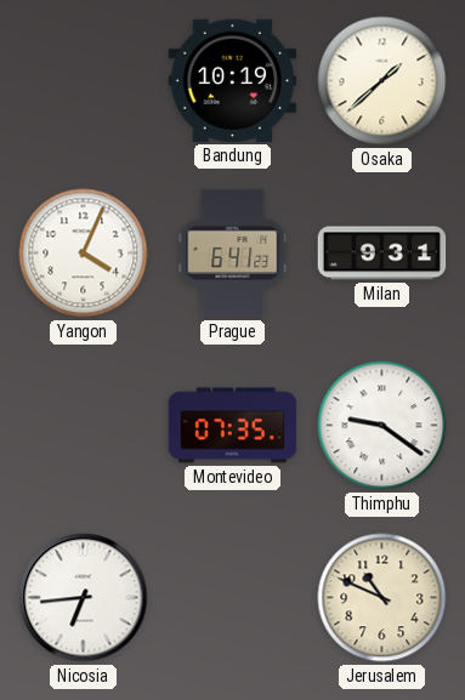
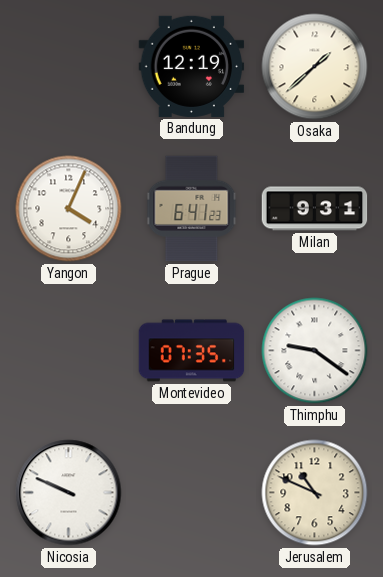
Bandung: 10:19 -> 12:19 (192, 66)
Nicosia: 6:44 -> 9:49 (69, 493)
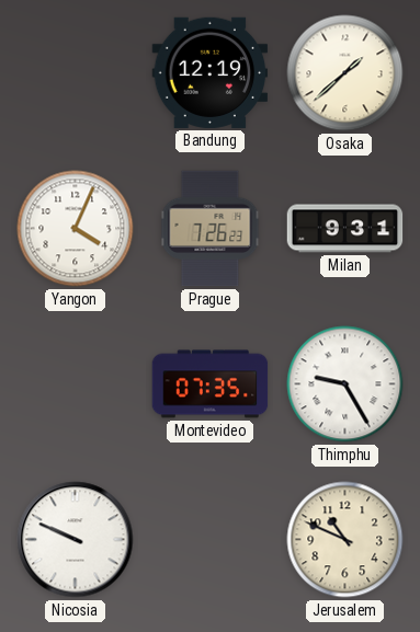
Prague: 6:41 -> 7:26 (211, 229)
Thimphu: 9:21 -> 9:25 (345, 384)
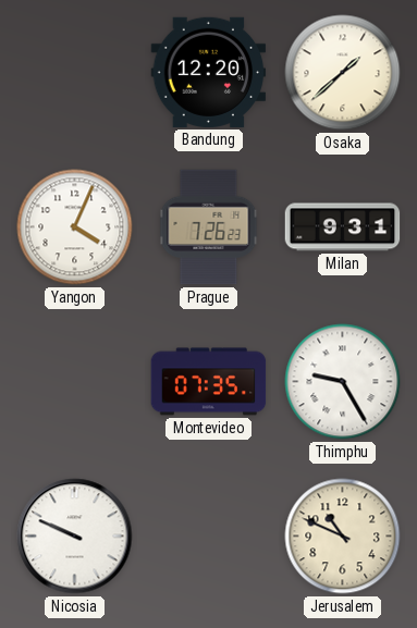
Bandung: 12:19 -> 12:20 (209, 72)
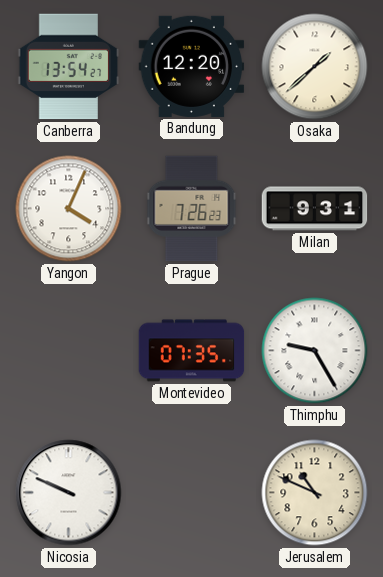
Canberra: none -> 13:54 (69, 67)
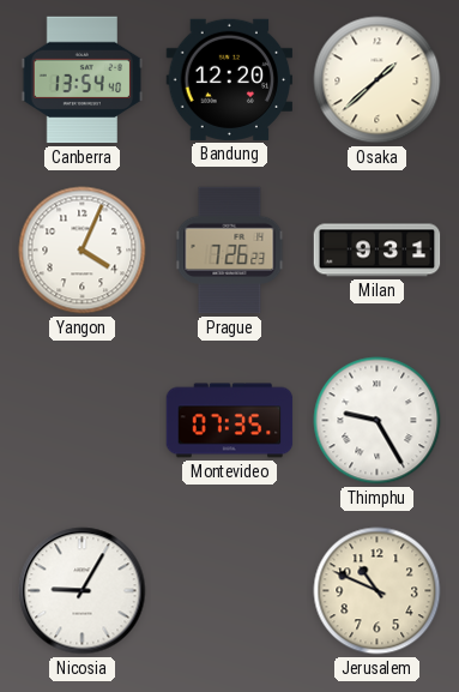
Canberra: 13:54:27 -> 13:54:40 (83, 80)
Nicosia: 9:49 -> 9:05 (83, 591)
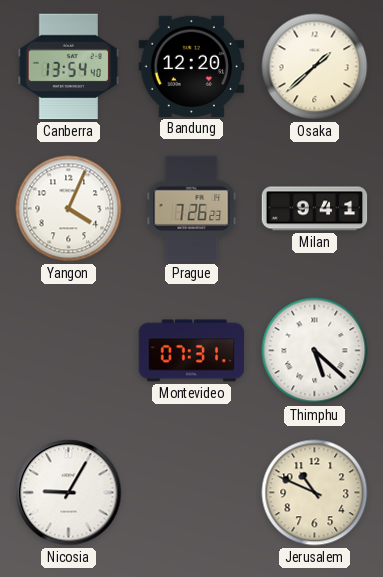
Milan: 9:31 -> 9:41 (315, 209)
Montevideo: 07:35 -> 07:31 (192, 351)
Thimphu: 9:25 -> 5:22 (315, 351)
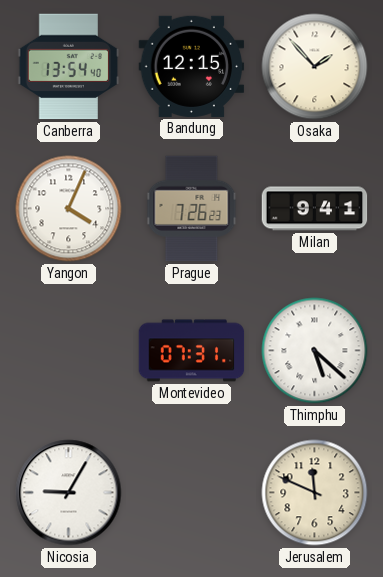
Bandung: 12:20 -> 12:15 (192, 66)
Osaka: 1:38 -> 1:53 (315, 67)
Jerusalem: 10:49 -> 11:49 (315, 493)
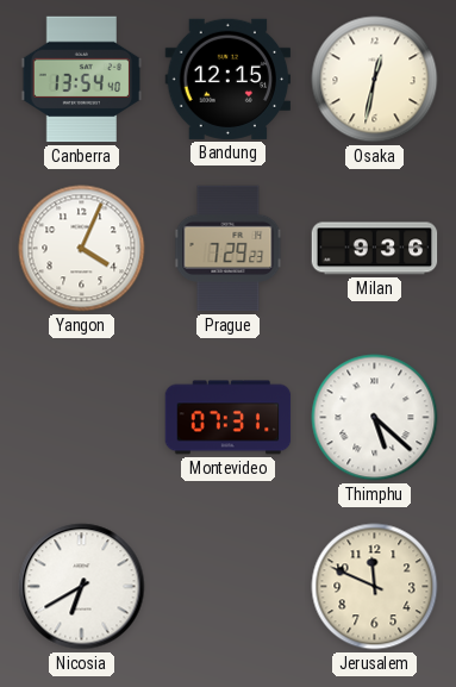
Osaka: 1:53 -> 12:32 (375, 80)
Prague: 7:26 -> 7:29 (229, 249)
Milan: 9:41 -> 9:36 (375, 249)
Nicosia: 9:05 -> 6:40 (82, 587)
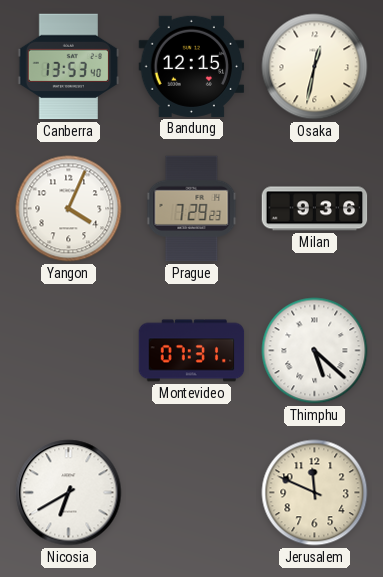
Canberra: 13:54 -> 13:53 (69, 67)
